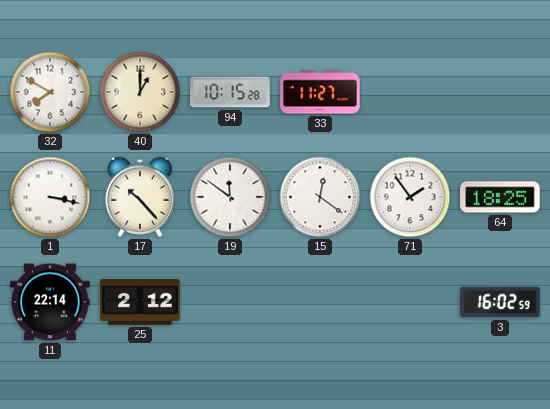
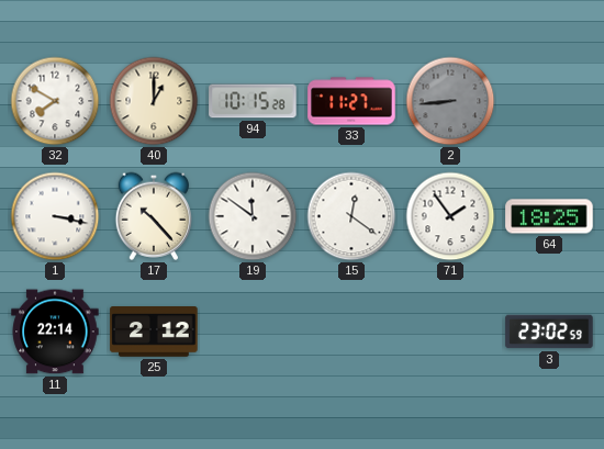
2: none -> 8:44 (450, 101)
3: 16:02 -> 23:02 (549, 332)
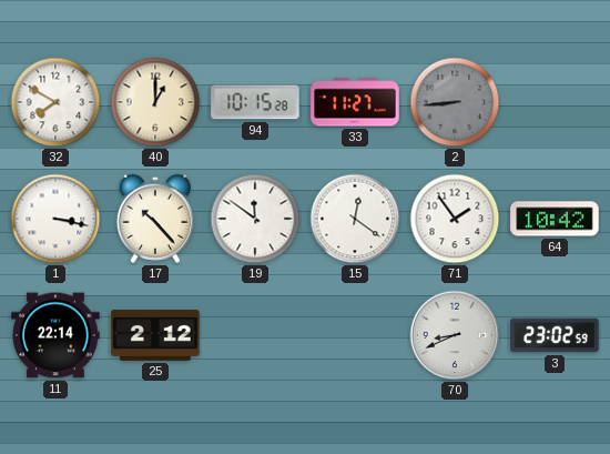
64: 18:25 -> 10:42 (555, 219)
70: none -> 8:41 (455, 335)
